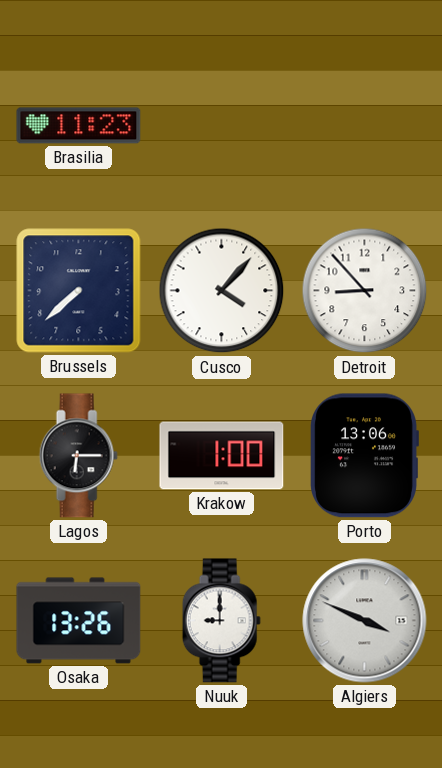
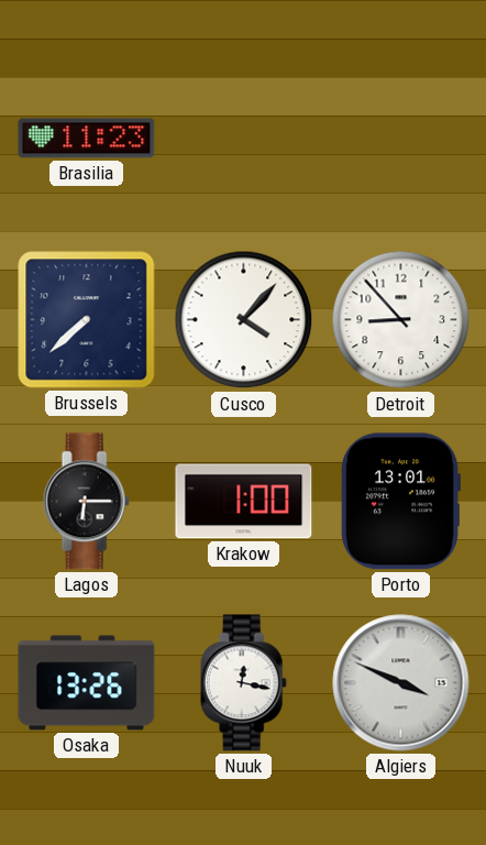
Porto: 13:06 -> 13:01 (401, 502)
Nuuk: 9:00 -> 12:17 (243, 683)
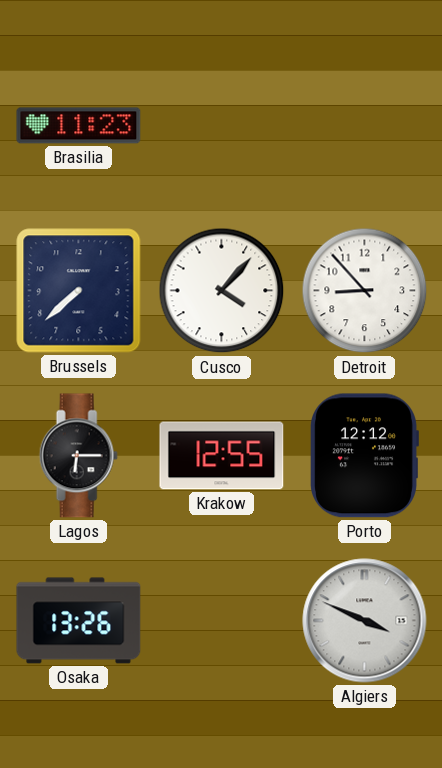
Krakow: 1:00 -> 12:55 (222, 456)
Porto: 13:01 -> 12:12 (365, 456)
Nuuk: 12:17 -> none (243, 683)
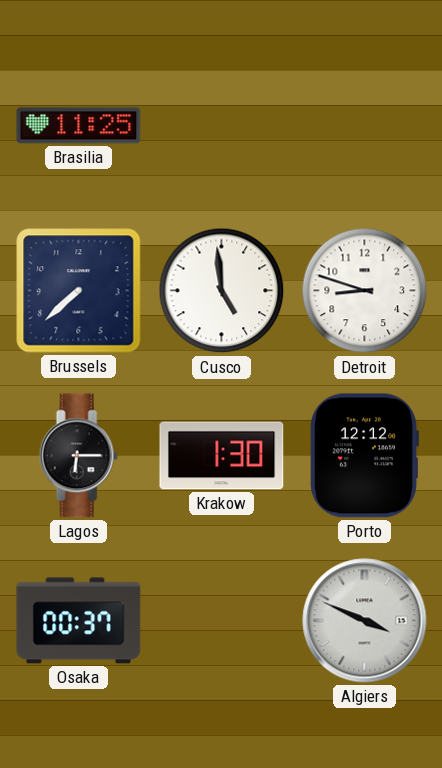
Brasilia: 11:23 -> 11:25 (79, 126)
Cusco: 4:07 -> 4:59 (222, 291)
Detroit: 8:53 -> 8:48 (365, 291)
Krakow: 12:55 -> 1:30 (222, 456)
Osaka: 13:26 -> 00:37 (79, 621)
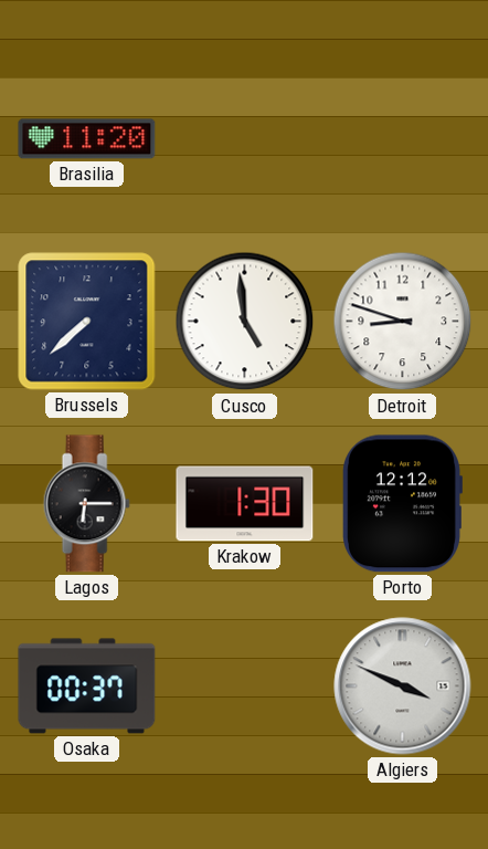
Brasilia: 11:25 -> 11:20 (87, 139)
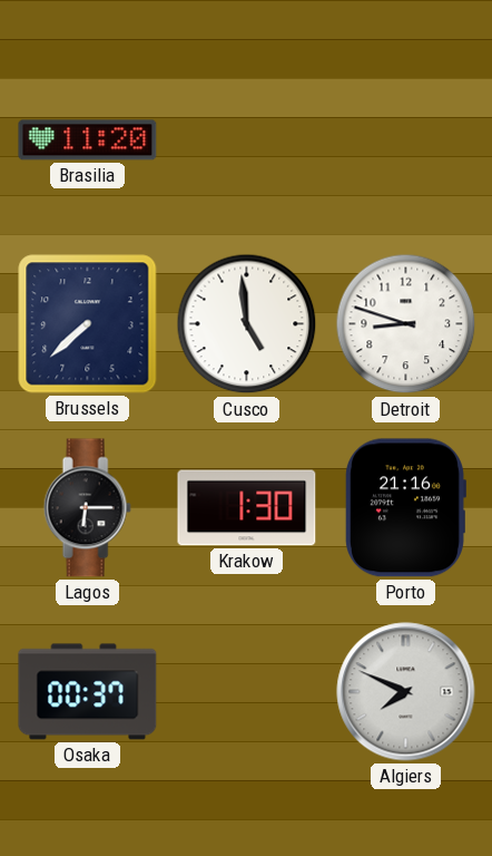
Porto: 12:12 -> 21:16 (406, 508)
Algiers: 3:49 -> 7:49 (406, 692)
